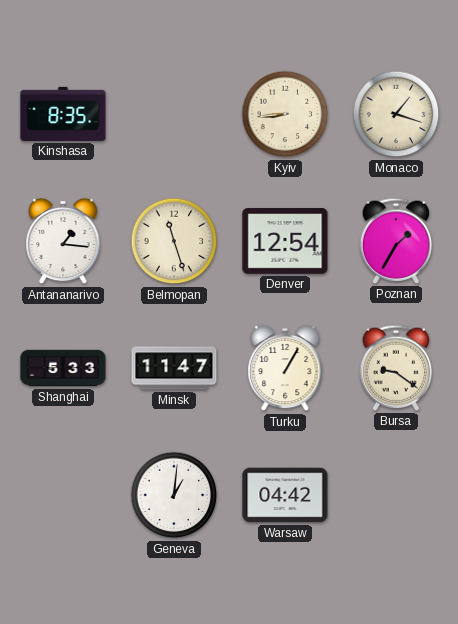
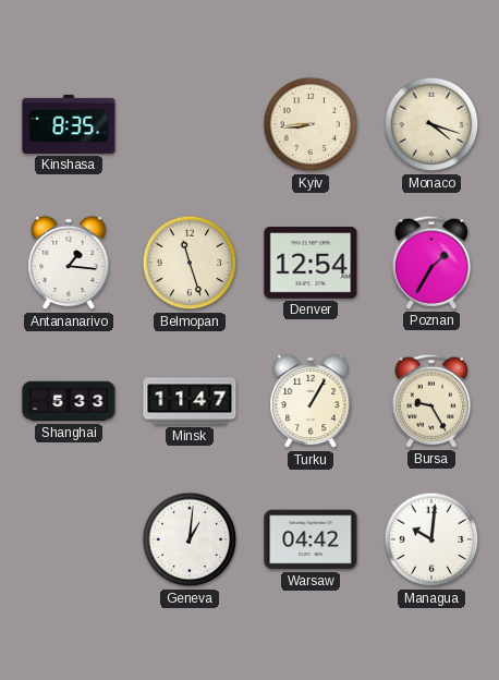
Monaco: 1:18 -> 4:18 (431, 124)
Bursa: 9:21 -> 9:25 (431, 401)
Managua: none -> 10:01 (431, 539)
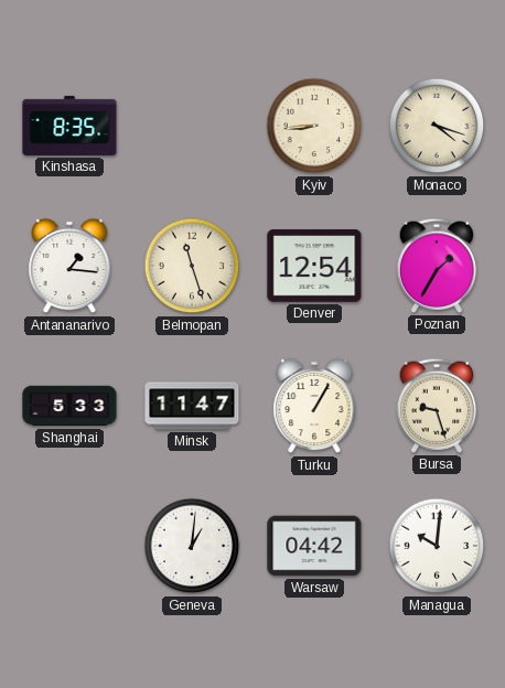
Bursa: 9:25 -> 9:27 (437, 406)
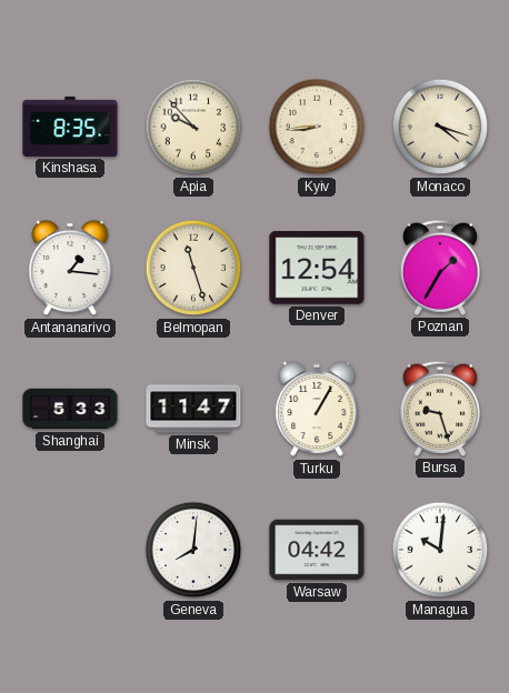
Apia: none -> 9:53 (193, 127)
Geneva: 1:01 -> 8:01 (193, 550)
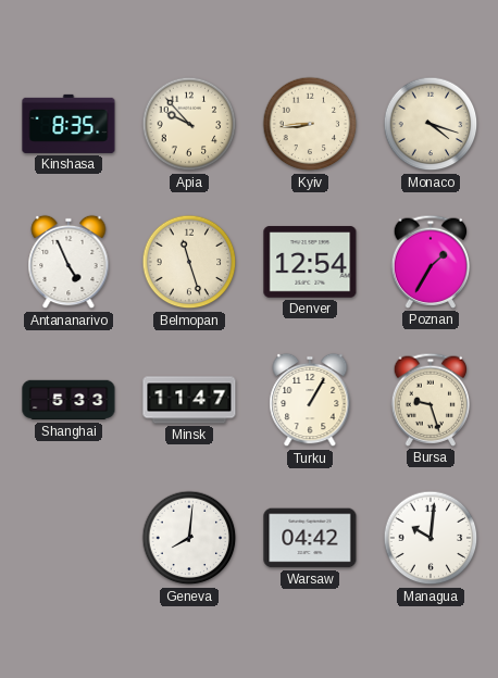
Antananarivo: 1:16 -> 4:56 (69, 262)
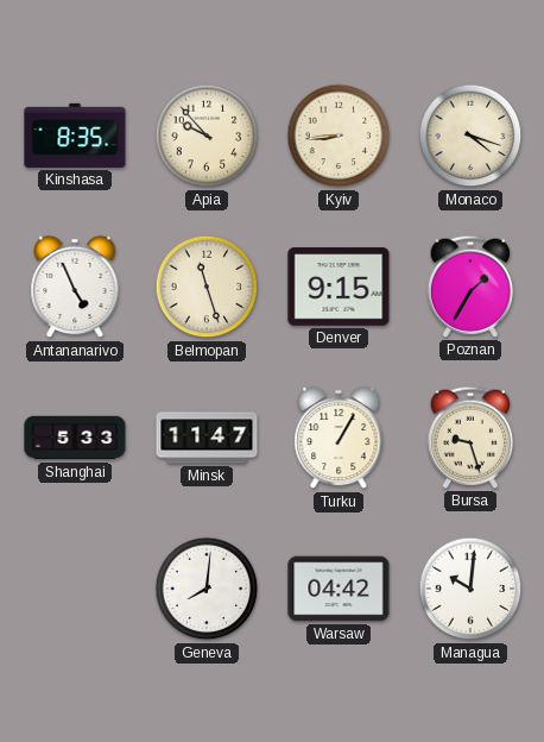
Denver: 12:54 -> 9:15 (339, 287)
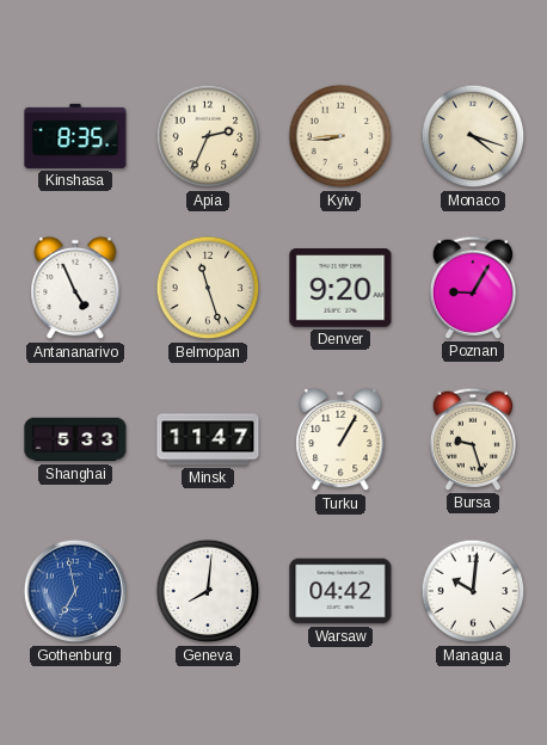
Apia: 9:53 -> 2:34 (208, 136)
Denver: 9:15 -> 9:20 (340, 288)
Poznan: 1:35 -> 9:05 (473, 288)
Gothenburg: none -> 6:58 (75, 591)
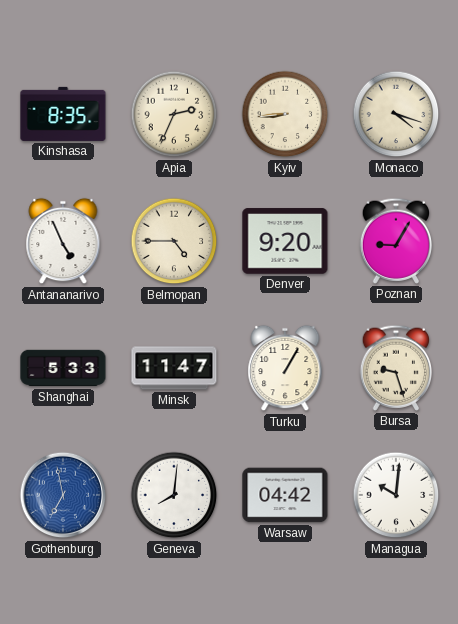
Belmopan: 11:27 -> 4:45 (174, 241)
